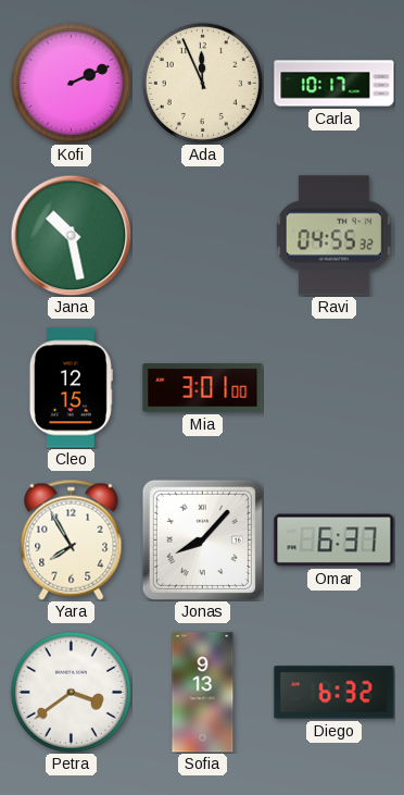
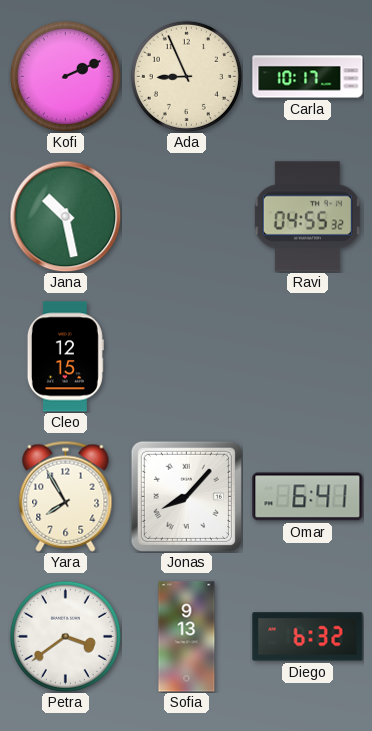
Ada: 11:56 -> 8:56 (186, 76)
Mia: 3:01 -> none (203, 388)
Omar: 6:37 -> 6:41 (308, 497)
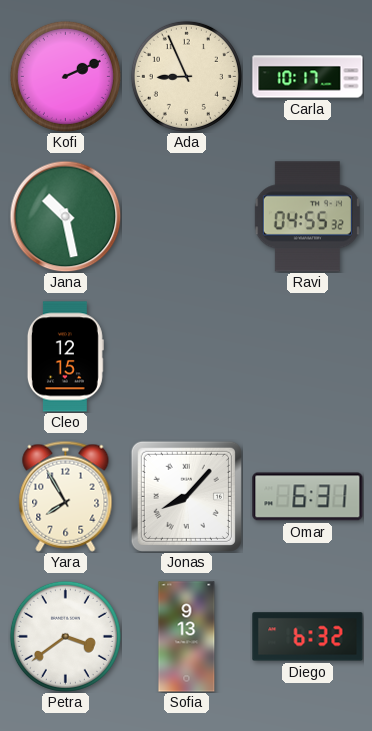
Omar: 6:41 -> 6:31 (308, 497)
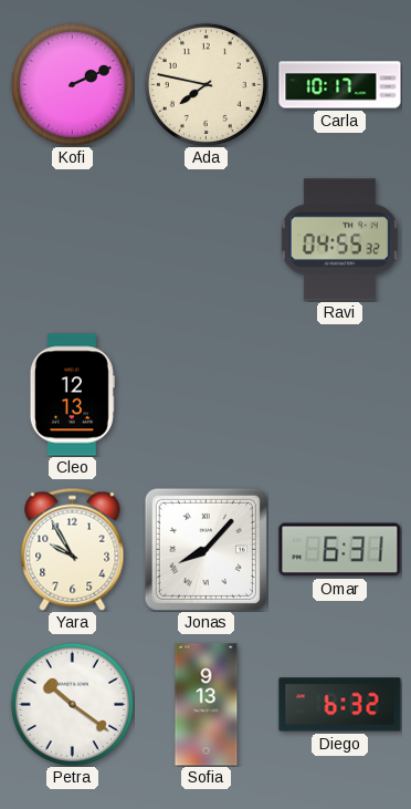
Ada: 8:56 -> 7:47 (205, 84)
Jana: 10:28 -> none (65, 216)
Cleo: 12:15 -> 12:13 (72, 395)
Yara: 7:55 -> 9:55 (73, 549)
Petra: 3:39 -> 10:21 (72, 704)
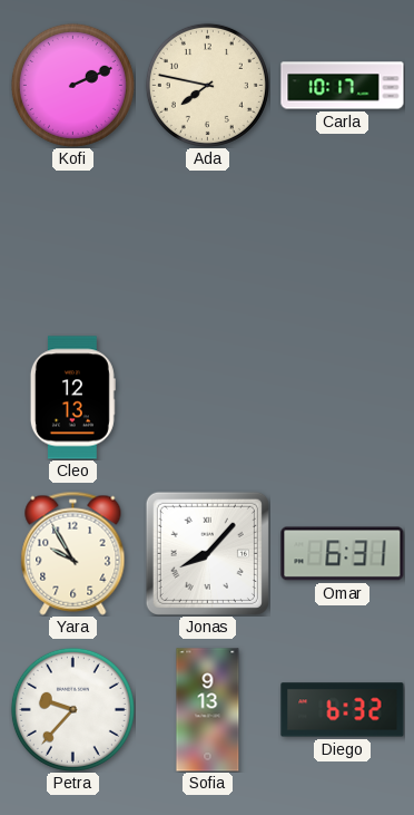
Ravi: 04:55 -> none (339, 240)
Petra: 10:21 -> 9:37 (72, 709)
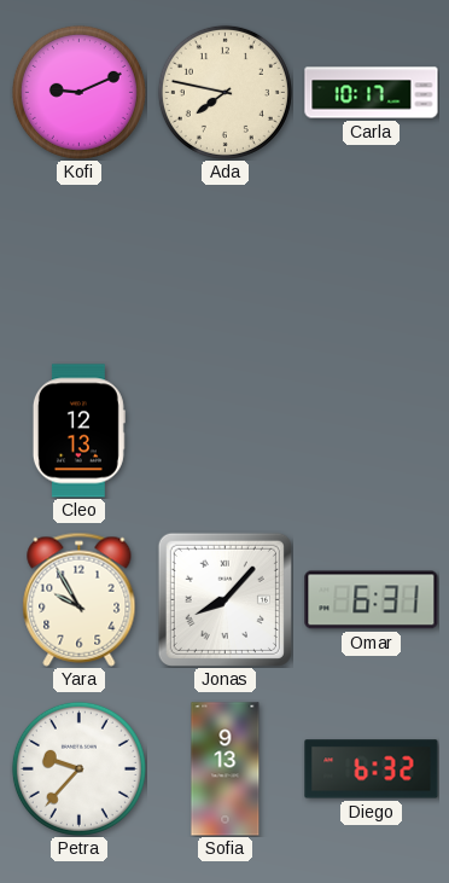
Kofi: 2:11 -> 9:11 (78, 92)
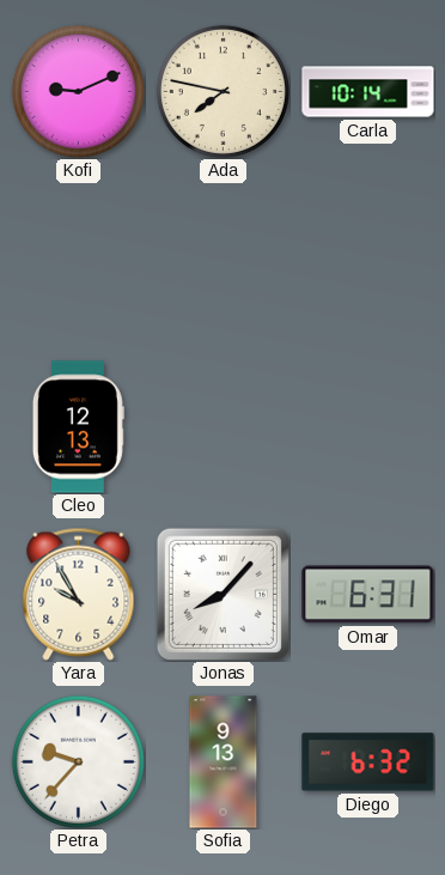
Carla: 10:17 -> 10:14 (368, 92)
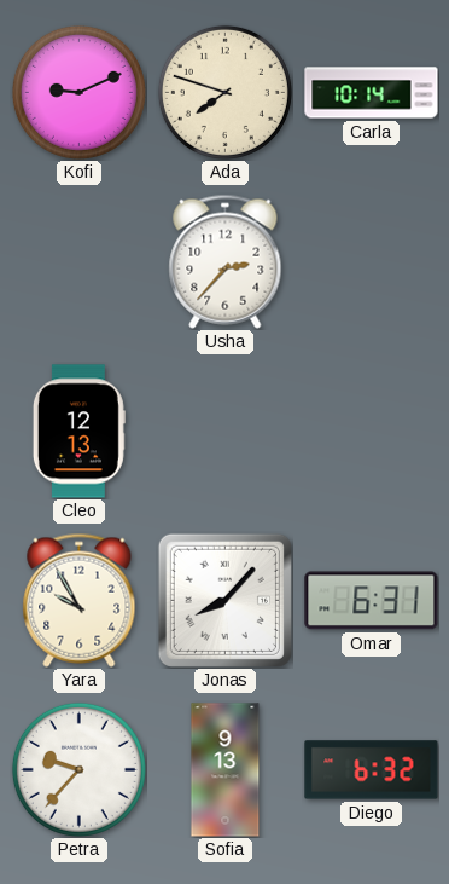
Ada: 7:47 -> 7:48 (224, 92)
Usha: none -> 2:37 (226, 261)
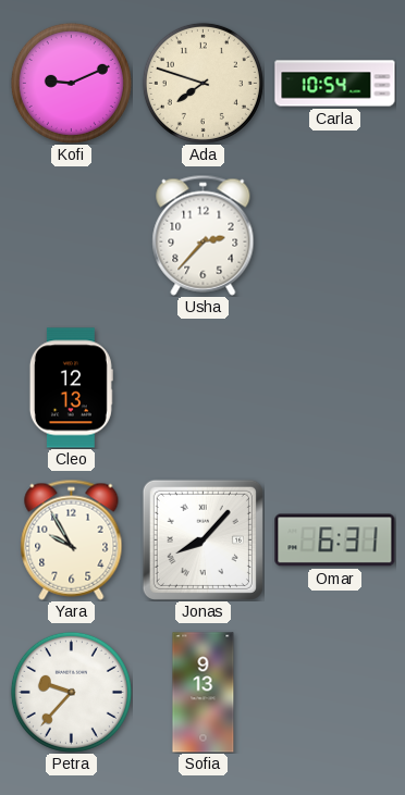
Carla: 10:14 -> 10:54 (335, 84)
Diego: 6:32 -> none (372, 770)
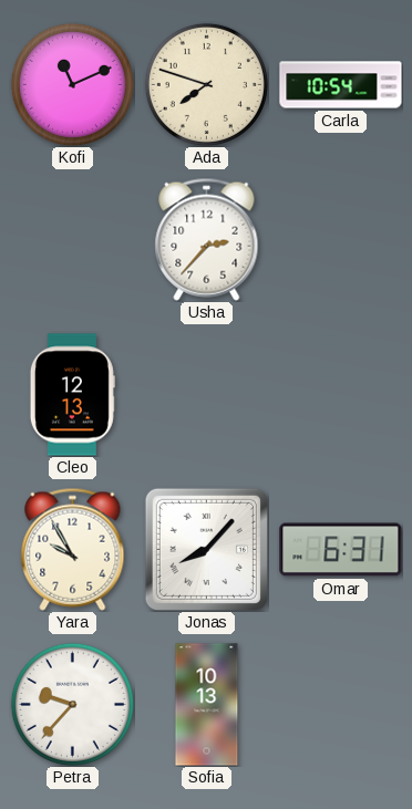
Kofi: 9:11 -> 11:11 (72, 84)
Sofia: 9:13 -> 10:13 (207, 705)
